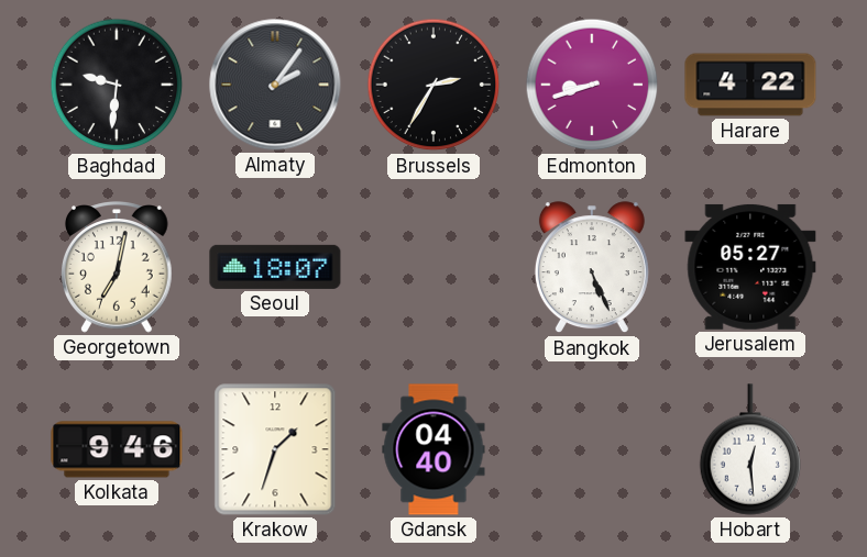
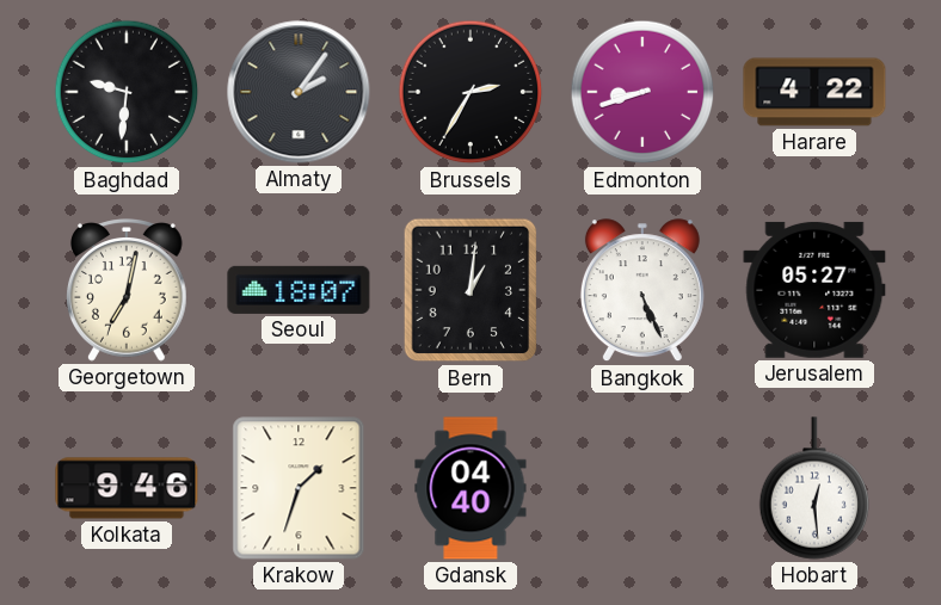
Bern: none -> 1:01 (470, 290)
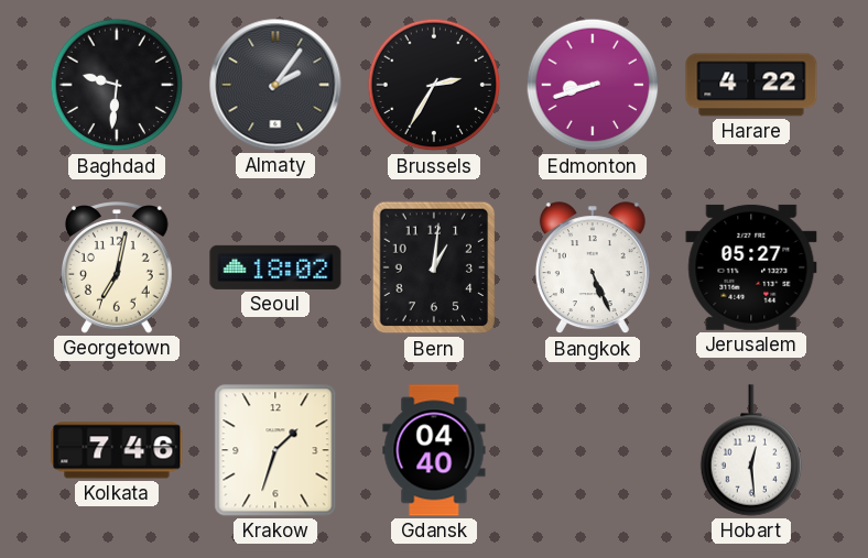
Seoul: 18:07 -> 18:02 (275, 267)
Kolkata: 9:46 -> 7:46 (117, 450)
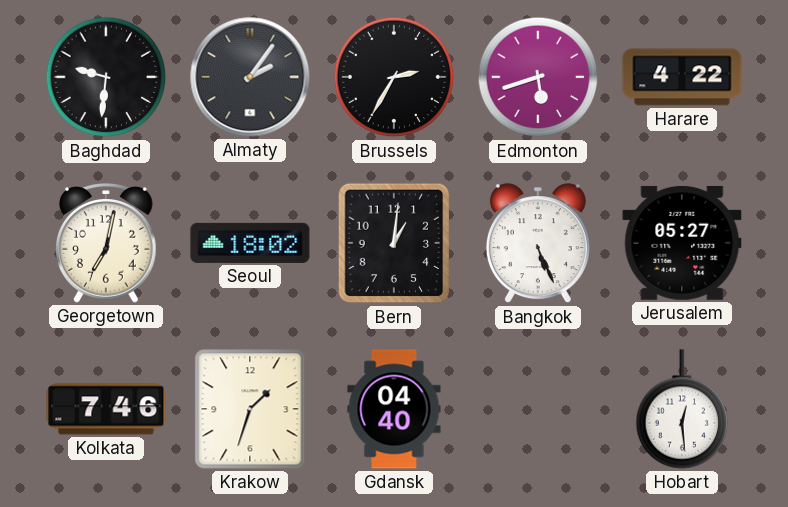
Edmonton: 8:42 -> 5:42 (538, 77)
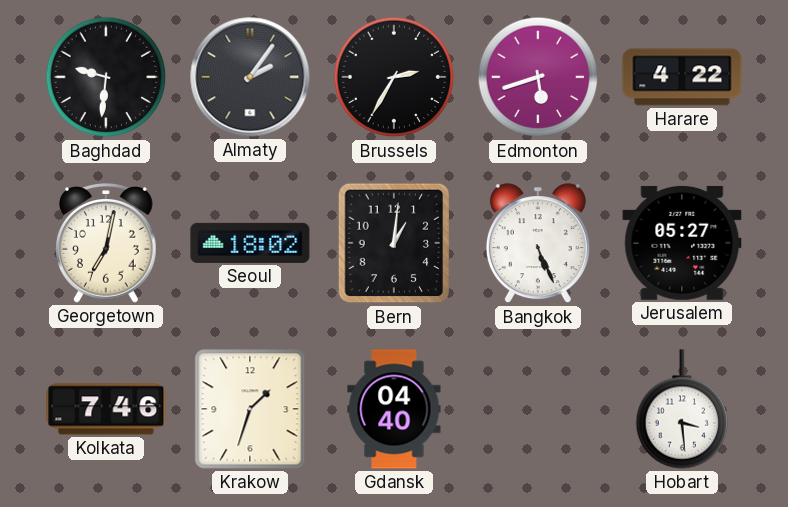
Hobart: 12:29 -> 3:29 (682, 409)
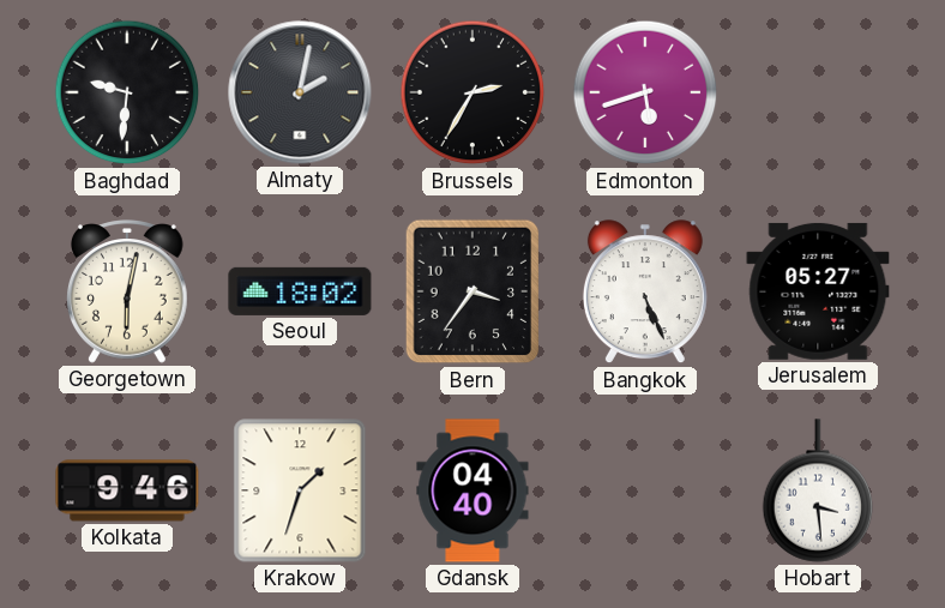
Almaty: 2:06 -> 2:02 (300, 92)
Harare: 4:22 -> none (682, 77)
Georgetown: 7:02 -> 6:02 (128, 291)
Bern: 1:01 -> 3:36 (472, 291)
Kolkata: 7:46 -> 9:46 (127, 490)
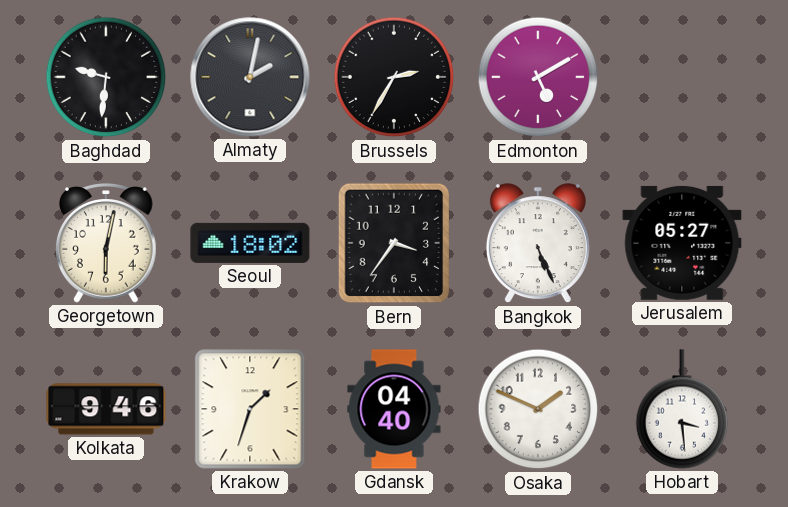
Edmonton: 5:42 -> 5:10 (538, 77)
Osaka: none -> 1:49 (538, 409)
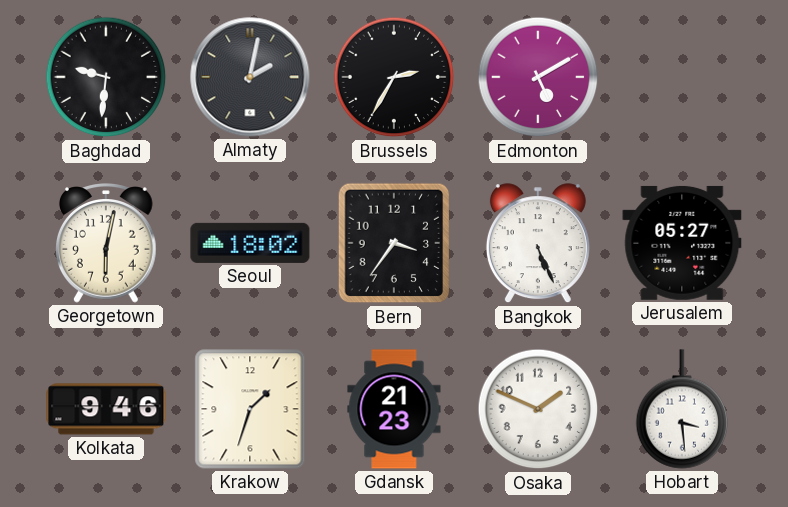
Gdansk: 04:40 -> 21:23 (394, 409)
